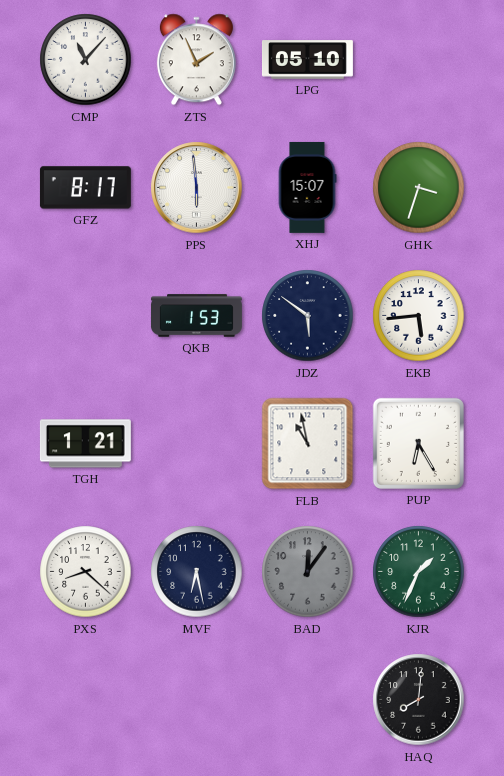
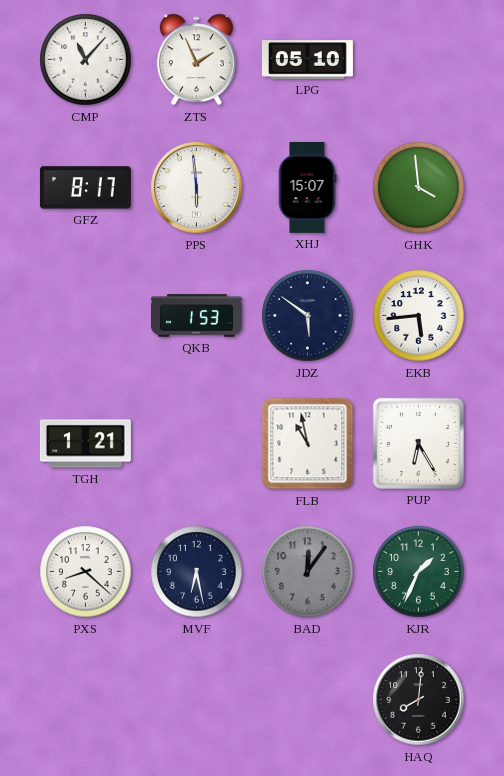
GHK: 3:33 -> 3:59 (419, 188)
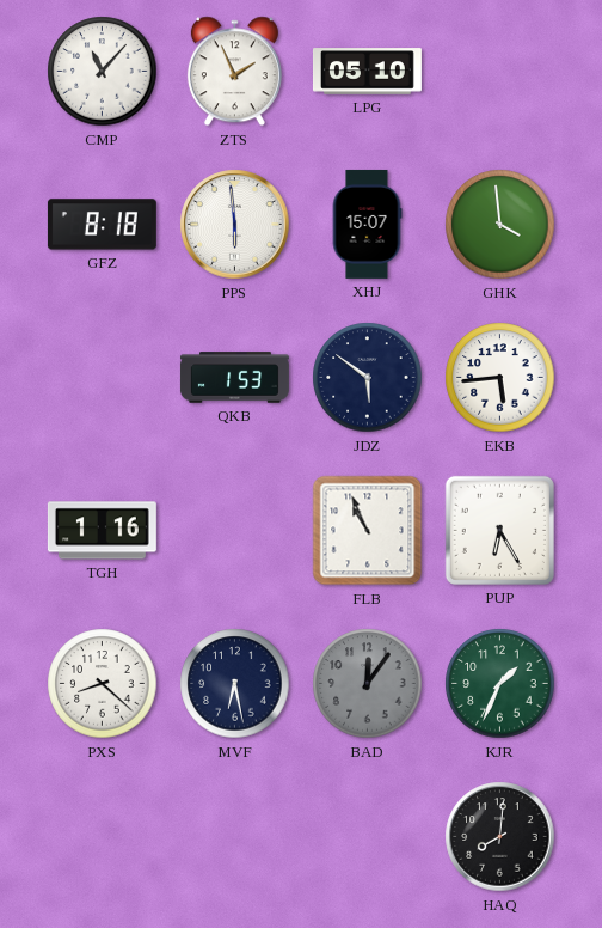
GFZ: 8:17 -> 8:18 (102, 225)
TGH: 1:21 -> 1:16 (102, 531)
FLB: 10:58 -> 10:56 (368, 531)
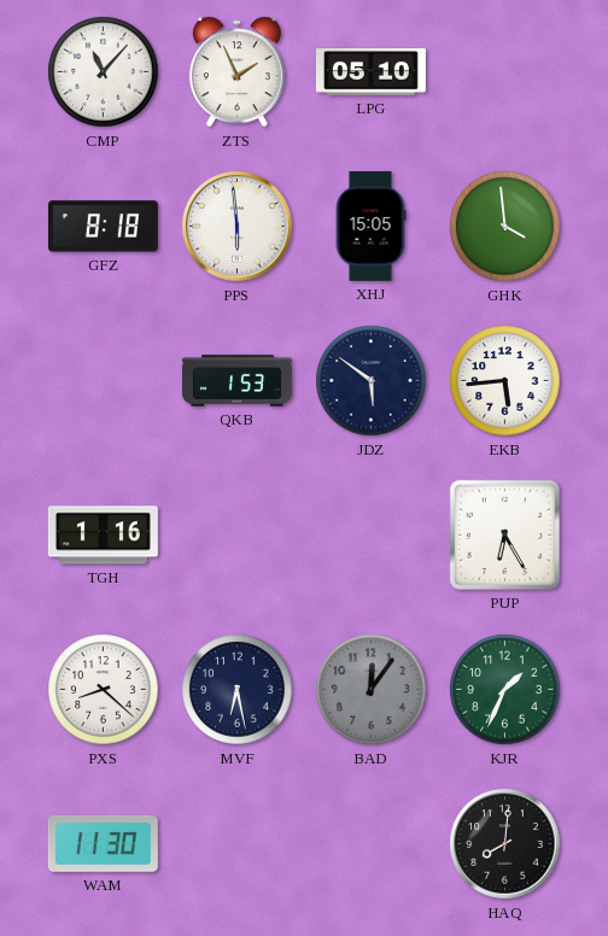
XHJ: 15:07 -> 15:05 (370, 226)
FLB: 10:56 -> none (368, 531)
WAM: none -> 11:30 (103, 843)
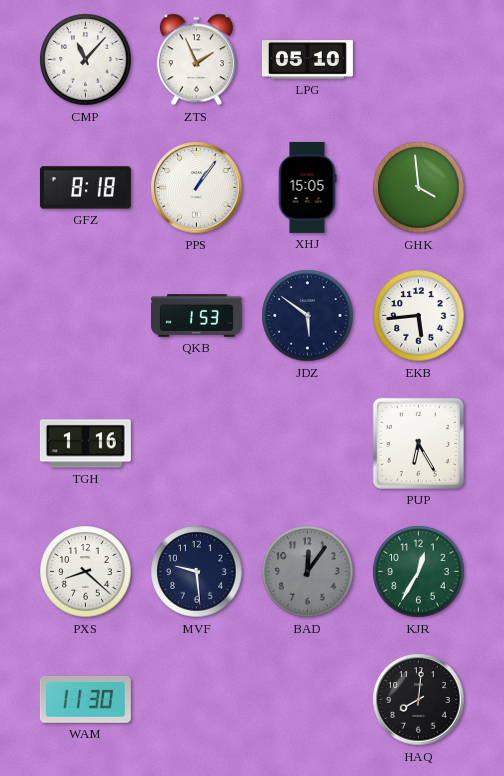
PPS: 5:59 -> 1:06 (197, 188)
MVF: 6:28 -> 9:29 (197, 572)
KJR: 1:34 -> 12:35 (419, 572)
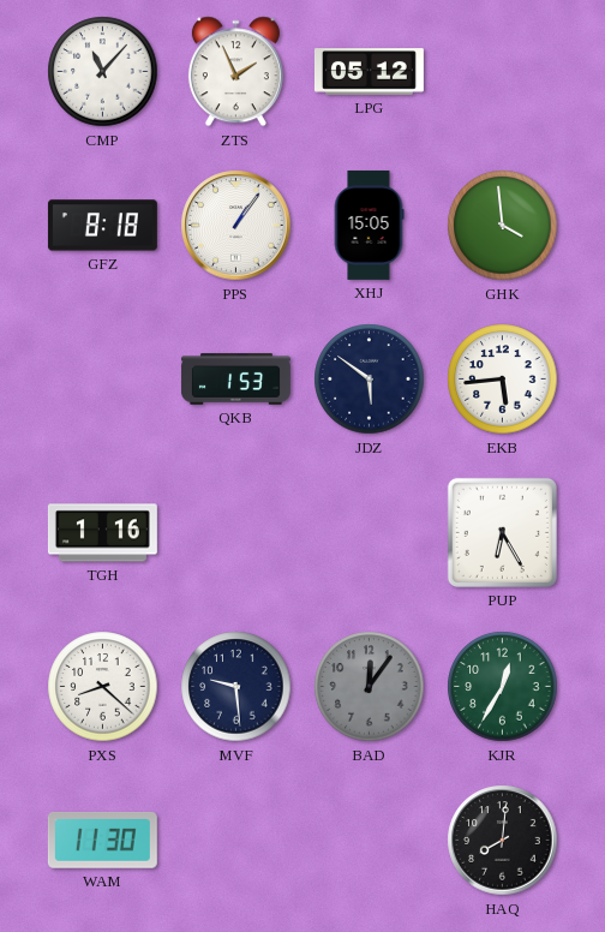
LPG: 05:10 -> 05:12 (369, 72)
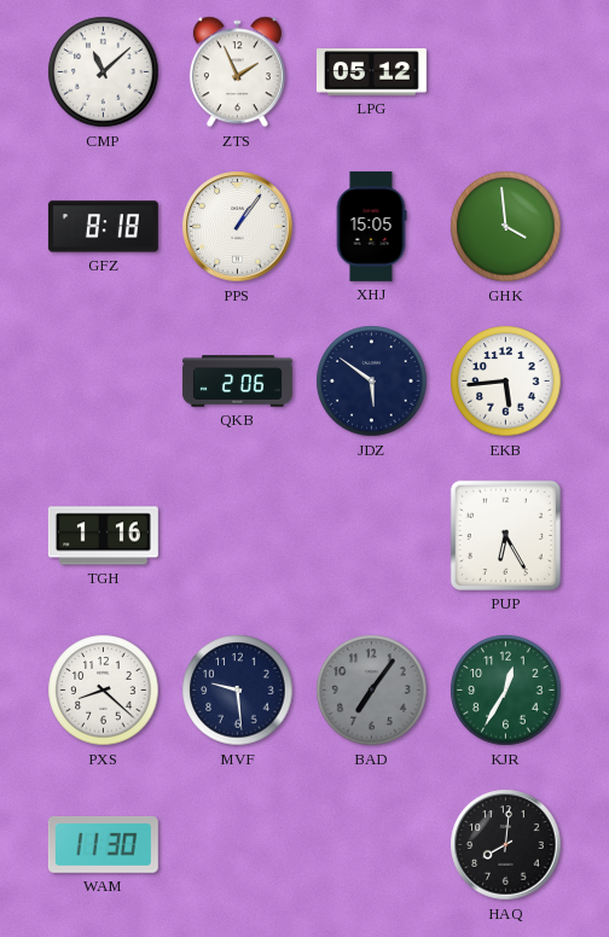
CMP: 11:07 -> 11:08 (104, 72)
QKB: 1:53 -> 2:06 (237, 382)
BAD: 12:06 -> 7:06 (372, 691)
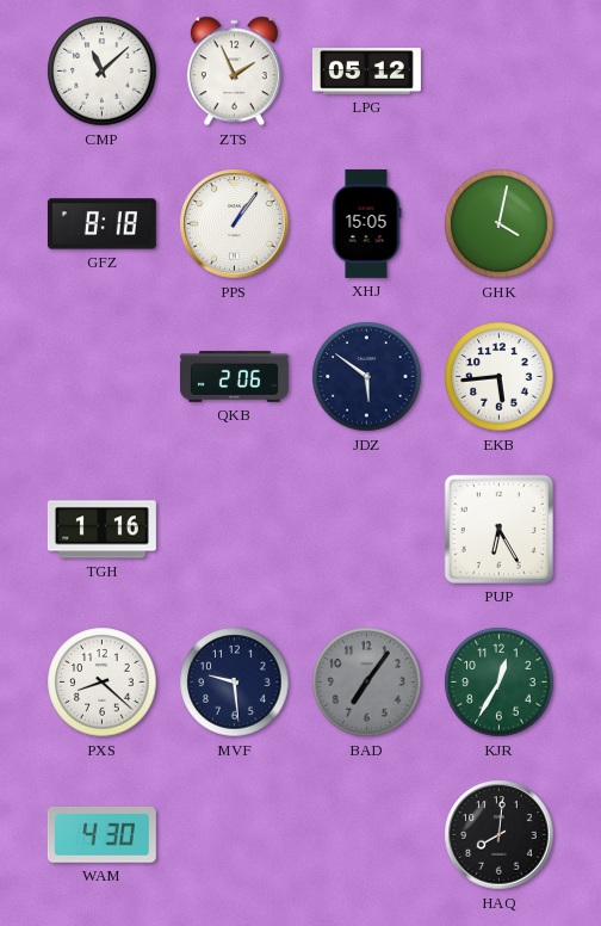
GHK: 3:59 -> 4:02 (500, 224)
WAM: 11:30 -> 4:30 (101, 834)
